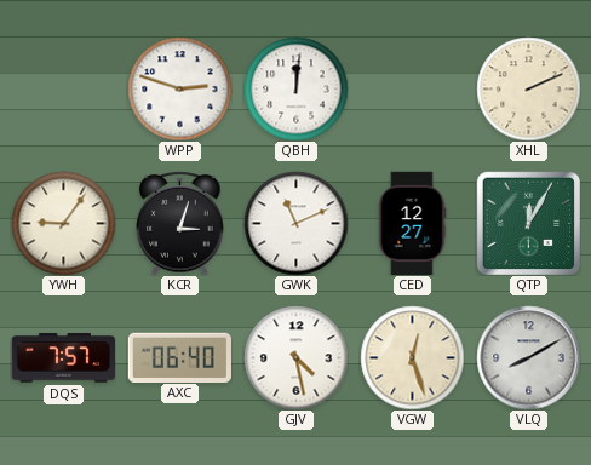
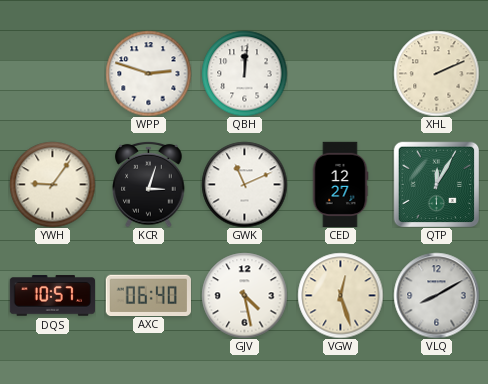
DQS: 7:57 -> 10:57 (52, 296)
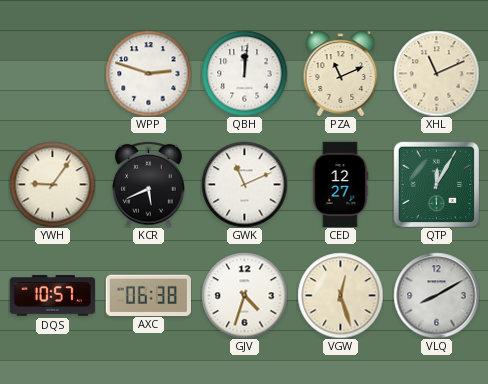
PZA: none -> 11:11 (341, 73)
XHL: 2:11 -> 11:11 (436, 73)
KCR: 3:03 -> 5:41 (149, 184)
AXC: 06:40 -> 06:38 (148, 295)
GJV: 4:28 -> 4:33 (244, 295)
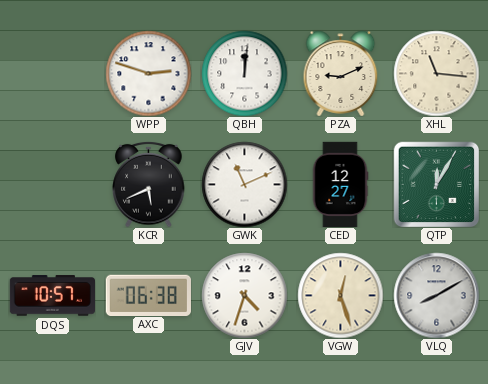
PZA: 11:11 -> 9:11 (341, 73)
XHL: 11:11 -> 11:16 (436, 73)
YWH: 9:06 -> none (52, 184)
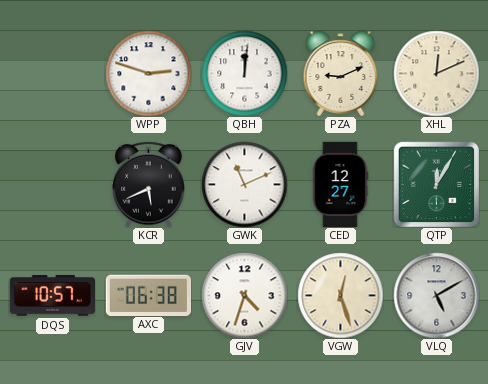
XHL: 11:16 -> 12:11 (436, 73)
VLQ: 8:10 -> 5:10 (436, 295)
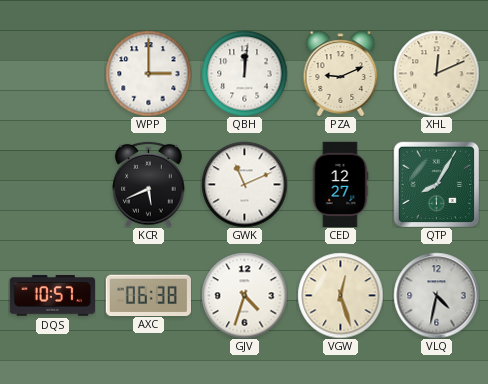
WPP: 2:48 -> 3:00 (148, 73)
QTP: 12:05 -> 8:05 (436, 184)
VLQ: 5:10 -> 4:32 (436, 295)
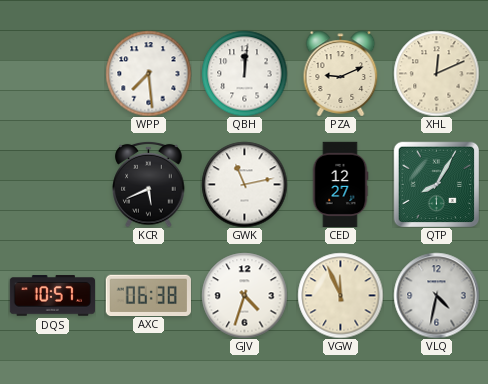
WPP: 3:00 -> 7:29 (148, 73)
GWK: 11:11 -> 11:13 (244, 184)
VGW: 12:27 -> 11:56 (340, 295)
